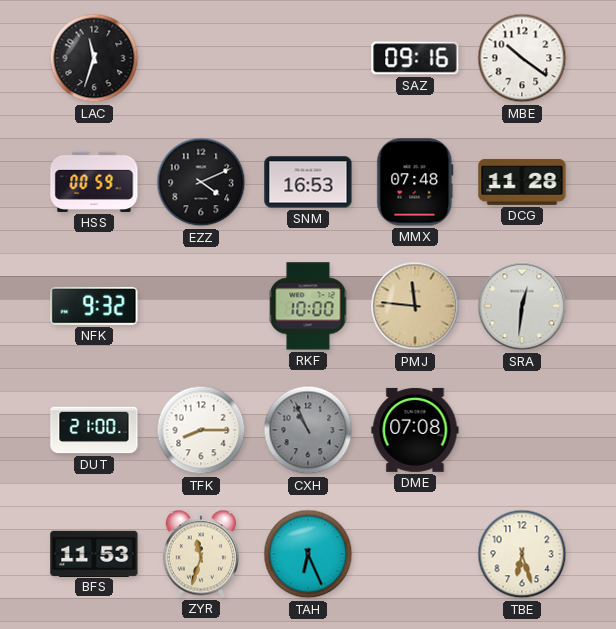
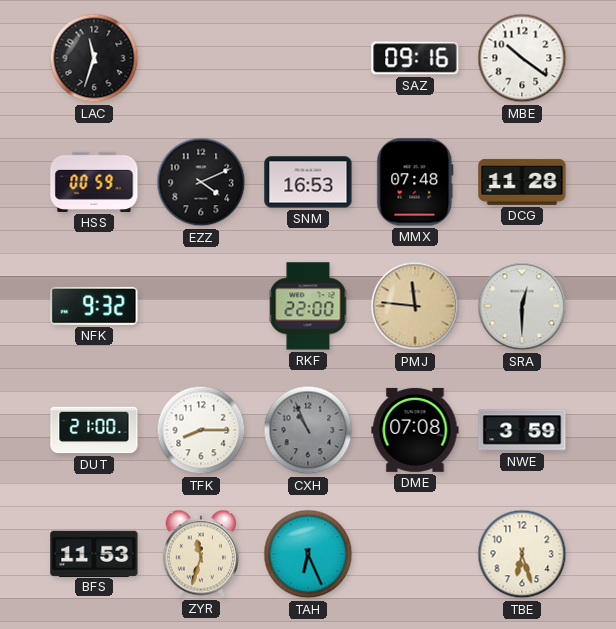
RKF: 10:00 -> 22:00 (308, 306)
SRA: 12:31 -> 12:30 (522, 306)
NWE: none -> 3:59 (522, 430)
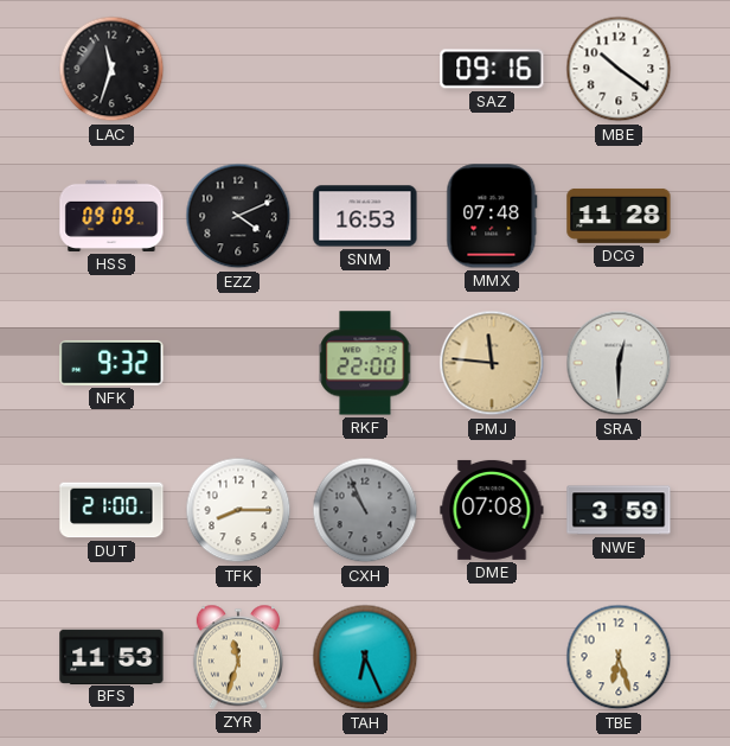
HSS: 00:59 -> 09:09 (111, 216)
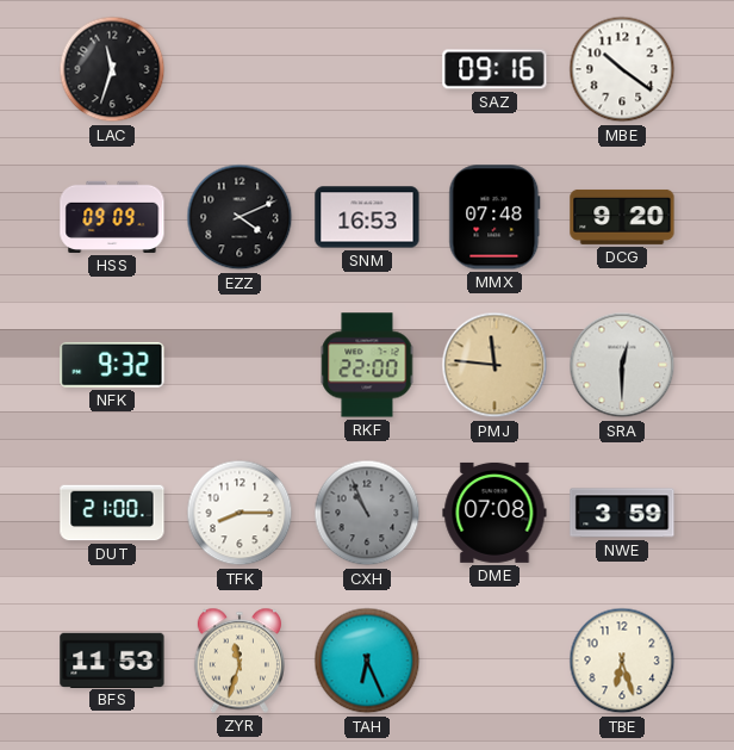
DCG: 11:28 -> 9:20 (622, 217)
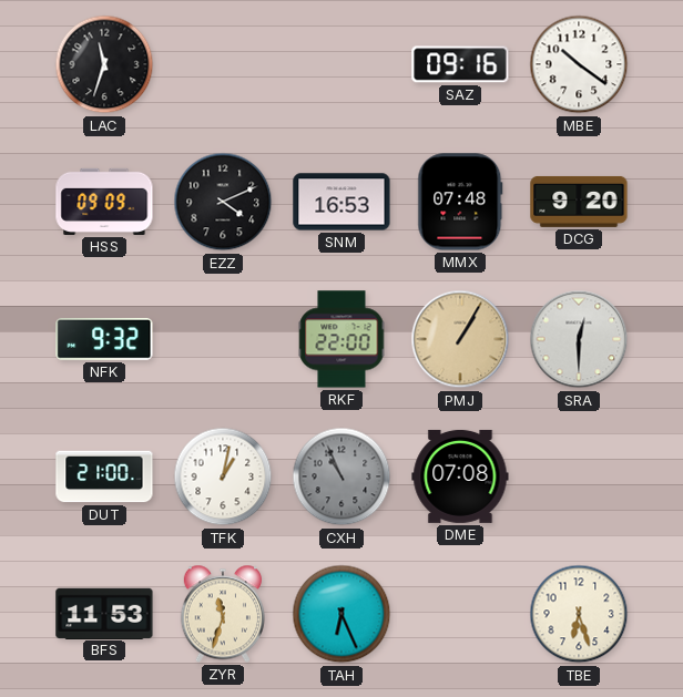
PMJ: 11:46 -> 1:05 (460, 339)
TFK: 8:15 -> 1:02 (223, 476)
NWE: 3:59 -> none (622, 513)
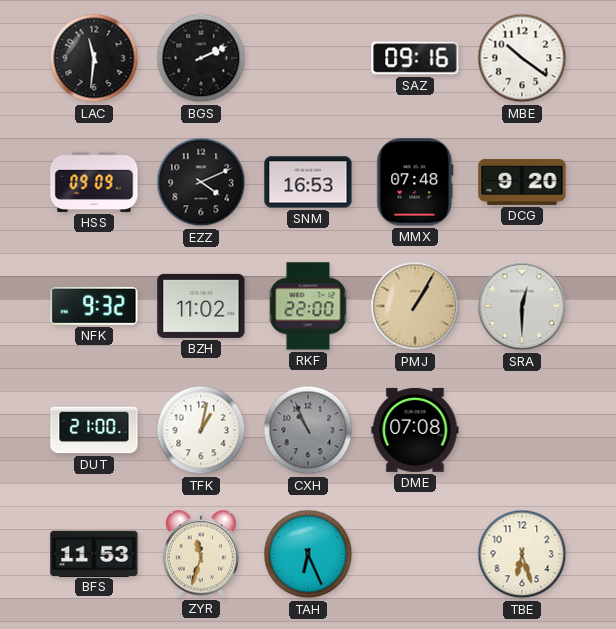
LAC: 11:33 -> 11:31 (94, 58)
BGS: none -> 2:11 (201, 58)
BZH: none -> 11:02 (201, 306)
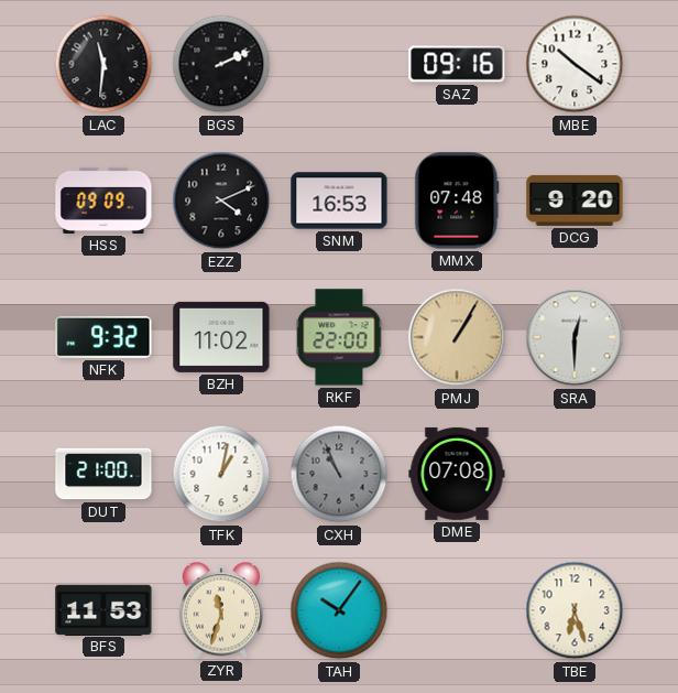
TAH: 6:26 -> 10:06 (339, 610)
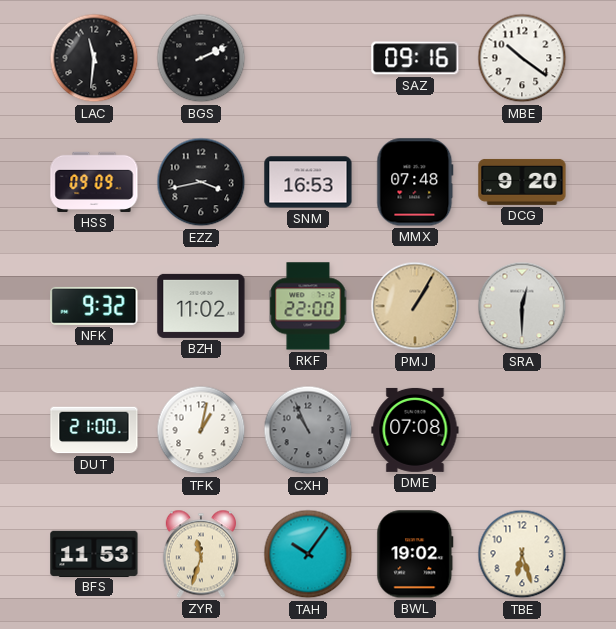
EZZ: 4:11 -> 3:43 (201, 182)
BWL: none -> 19:02 (415, 554)
